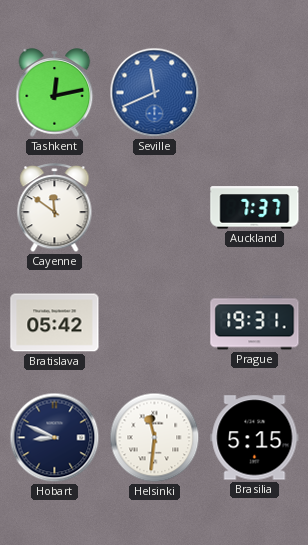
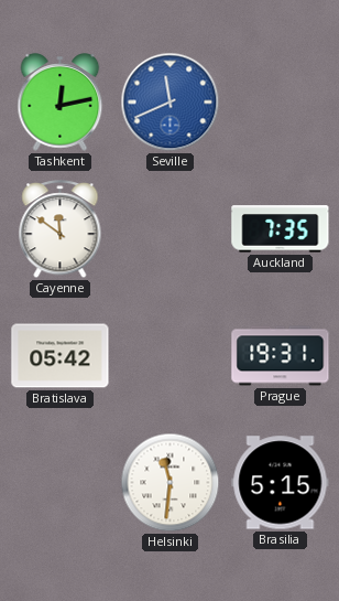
Auckland: 7:37 -> 7:35 (281, 229)
Hobart: 8:49 -> none (55, 438)
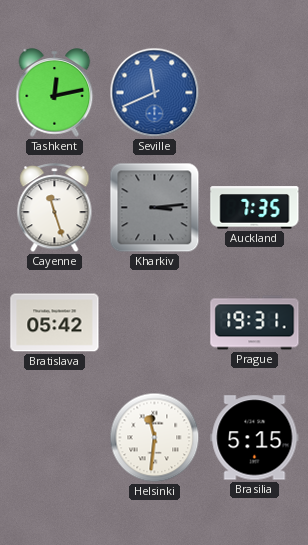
Cayenne: 11:51 -> 11:27 (55, 208)
Kharkiv: none -> 3:14 (155, 208)
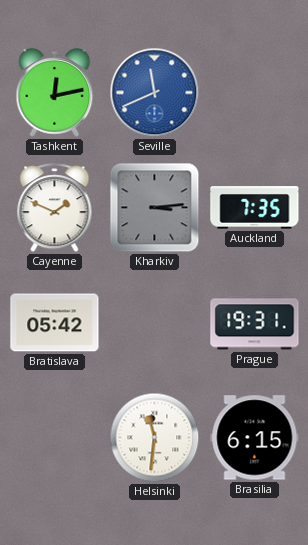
Cayenne: 11:27 -> 1:49 (55, 208)
Brasilia: 5:15 -> 6:15 (255, 438)
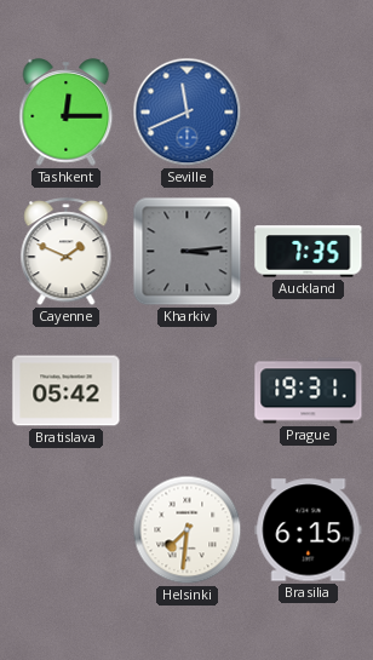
Tashkent: 12:13 -> 12:15 (67, 113)
Helsinki: 11:31 -> 7:31 (188, 530)
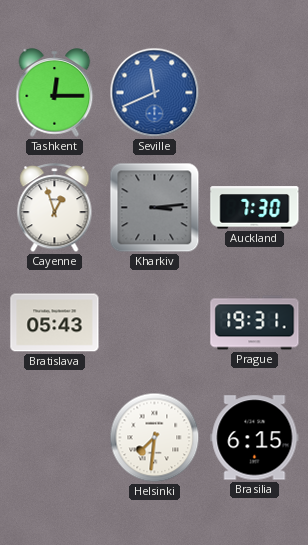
Cayenne: 1:49 -> 12:57 (55, 208)
Auckland: 7:35 -> 7:30 (255, 208)
Bratislava: 05:42 -> 05:43 (55, 323)
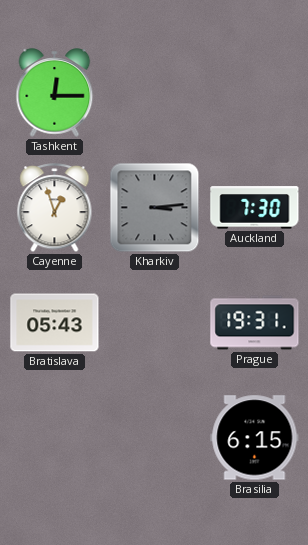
Seville: 11:41 -> none (155, 93)
Helsinki: 7:31 -> none (155, 438)
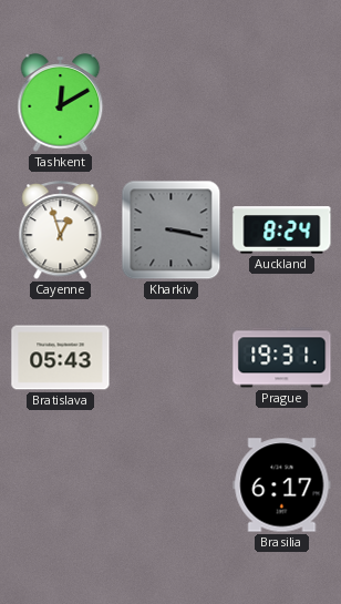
Tashkent: 12:15 -> 12:10 (61, 103)
Kharkiv: 3:14 -> 3:17 (172, 231)
Auckland: 7:30 -> 8:24 (282, 231)
Brasilia: 6:15 -> 6:17 (282, 485)
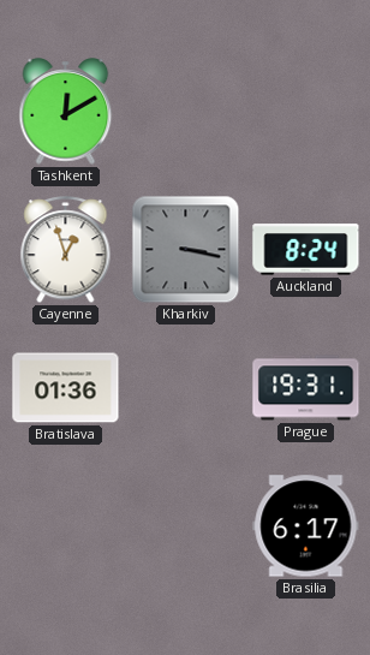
Bratislava: 05:43 -> 01:36 (66, 388)
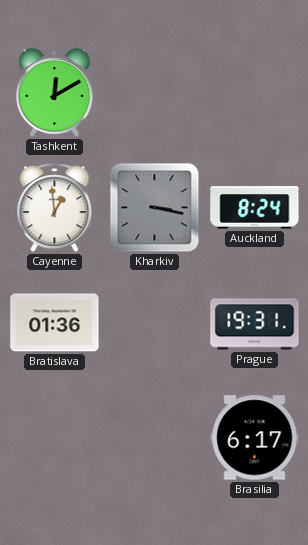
Cayenne: 12:57 -> 12:59 (55, 208)
